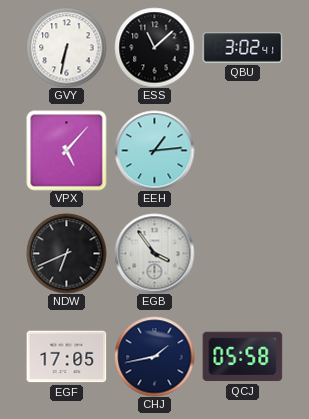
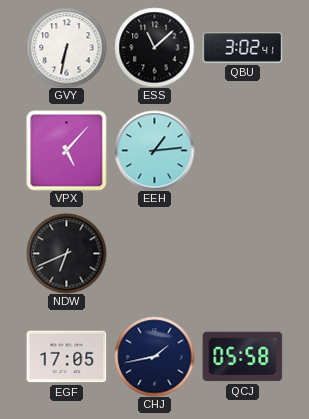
EGB: 3:54 -> none (154, 253)
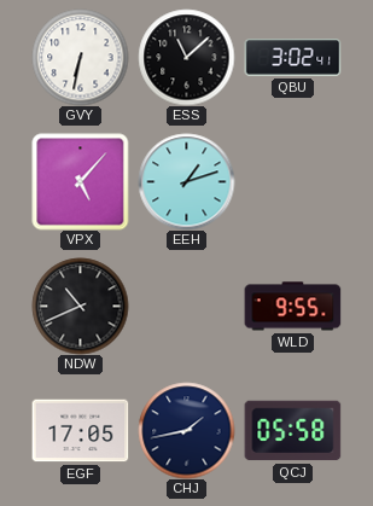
EEH: 1:14 -> 1:12 (186, 181)
NDW: 6:41 -> 10:41 (80, 306)
WLD: none -> 9:55 (292, 307)
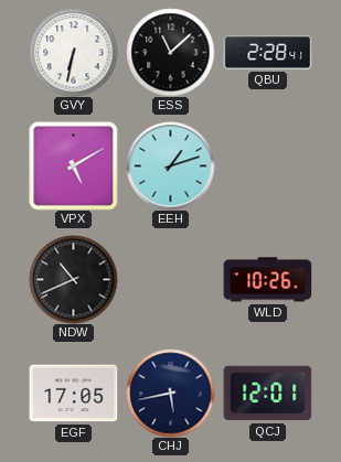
QBU: 3:02 -> 2:28 (267, 53)
VPX: 5:07 -> 5:10 (73, 165)
WLD: 9:55 -> 10:26 (267, 280)
CHJ: 1:43 -> 5:43 (170, 393)
QCJ: 05:58 -> 12:01 (267, 394)
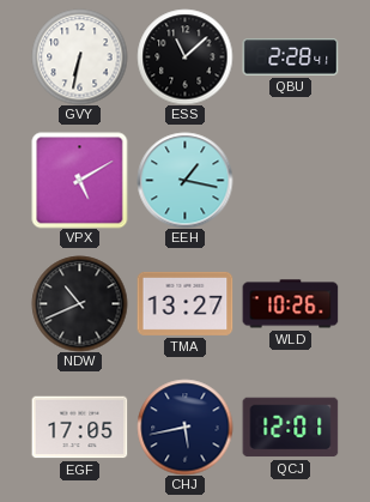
EEH: 1:12 -> 1:17 (184, 180)
TMA: none -> 13:27 (184, 303)
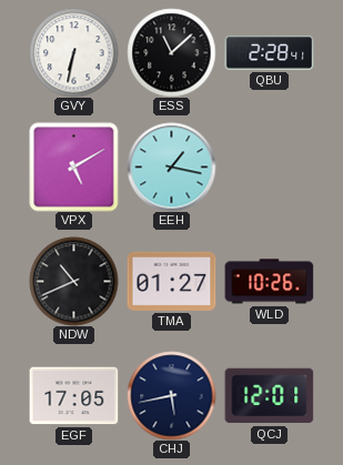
TMA: 13:27 -> 01:27 (171, 281)
